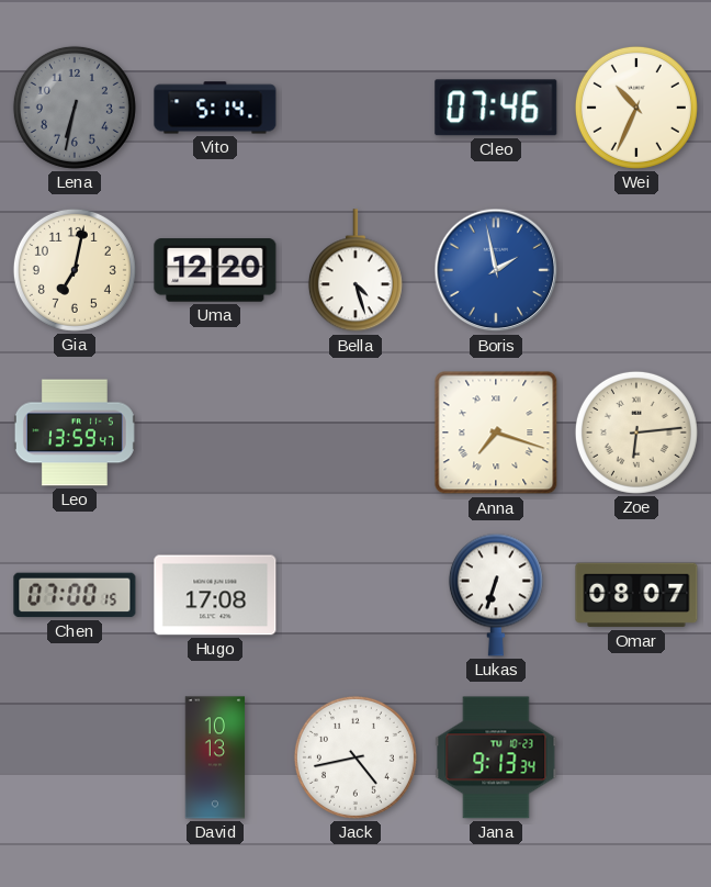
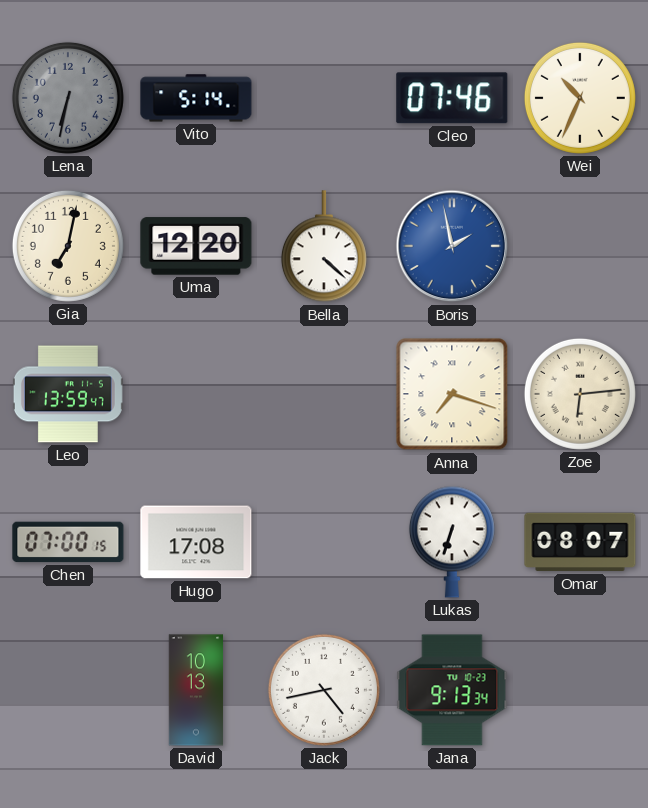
Bella: 4:27 -> 4:22 (324, 247)
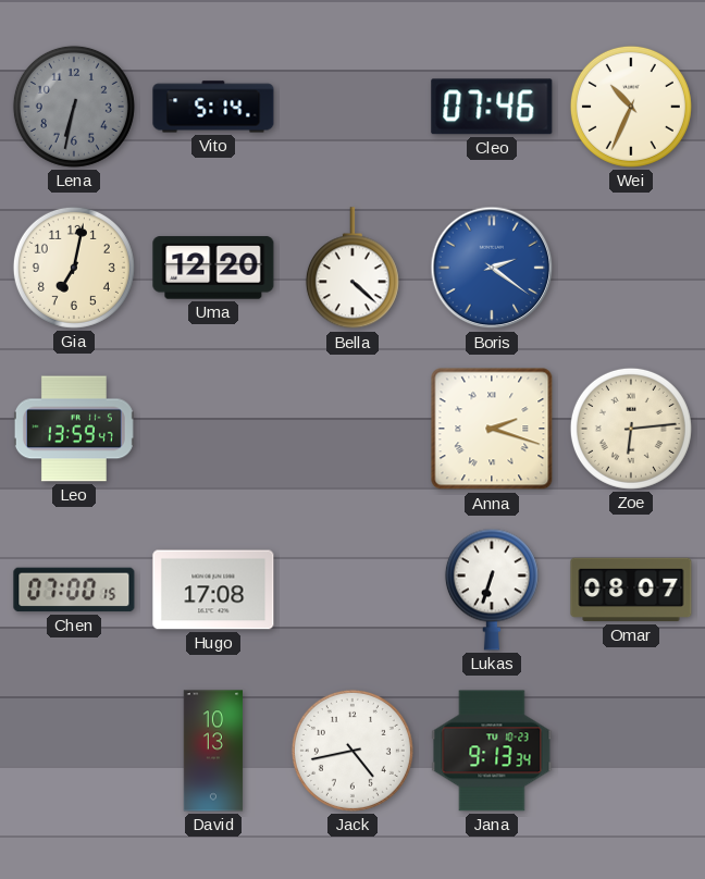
Boris: 1:58 -> 2:21 (492, 268)
Anna: 7:18 -> 2:18 (492, 429)
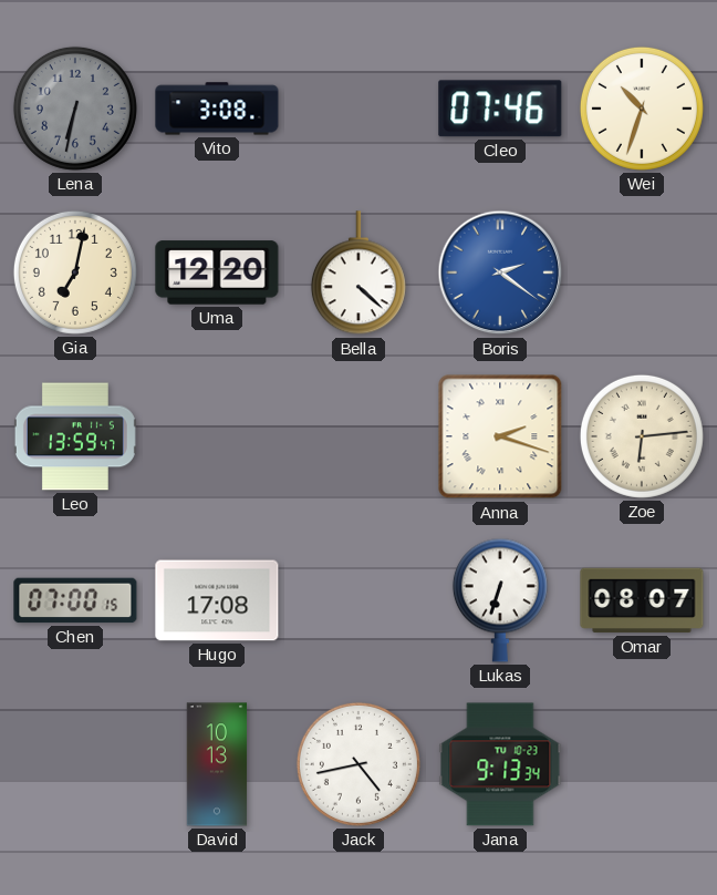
Vito: 5:14 -> 3:08 (217, 109)
Wei: 10:34 -> 10:33 (642, 109)
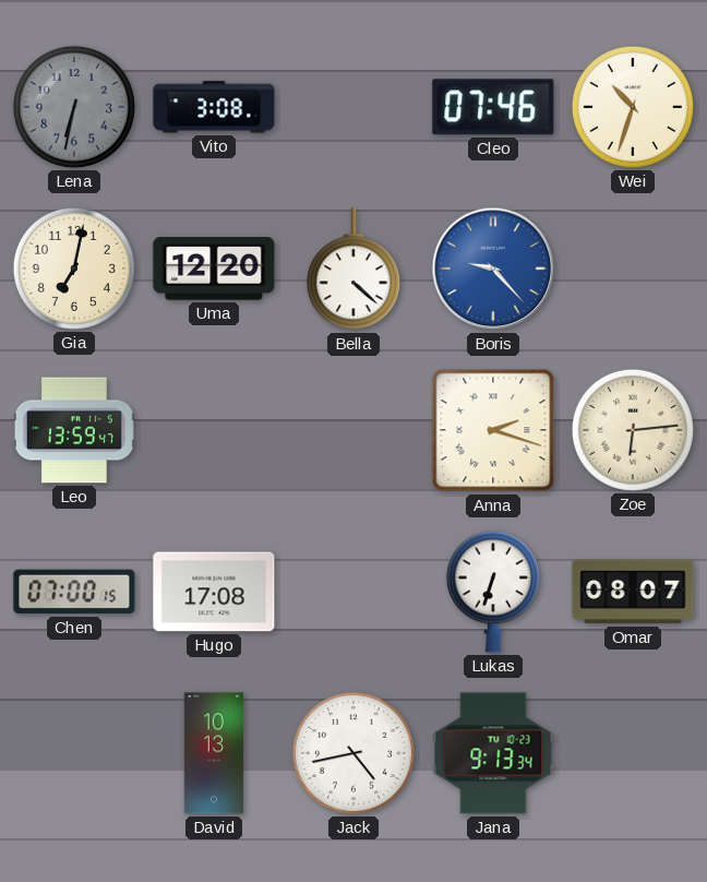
Boris: 2:21 -> 9:23 (493, 269)
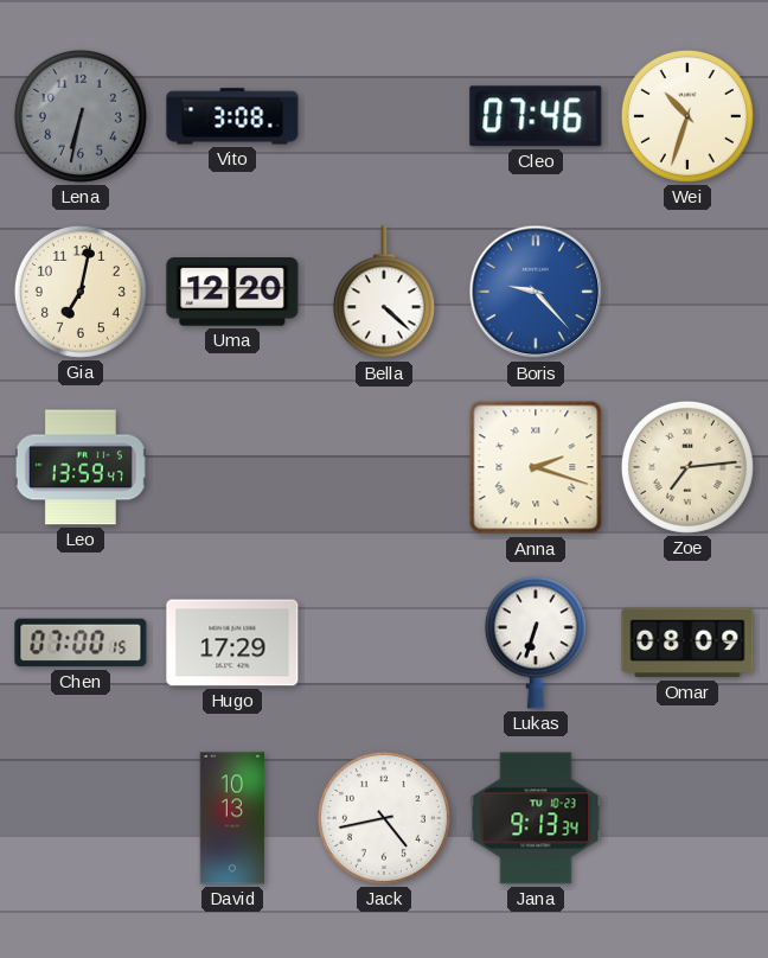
Zoe: 6:14 -> 7:14 (687, 467)
Hugo: 17:08 -> 17:29 (232, 643)
Omar: 08:07 -> 08:09 (687, 643)
